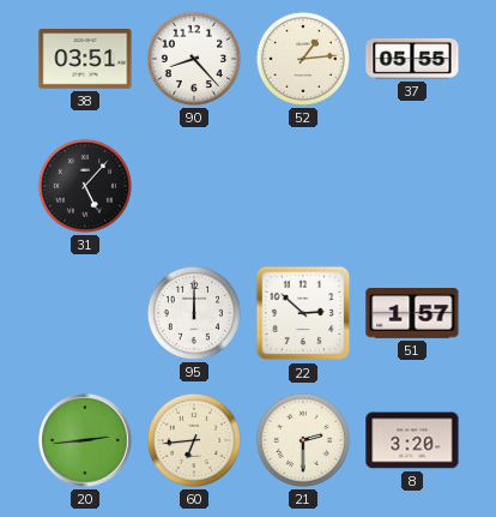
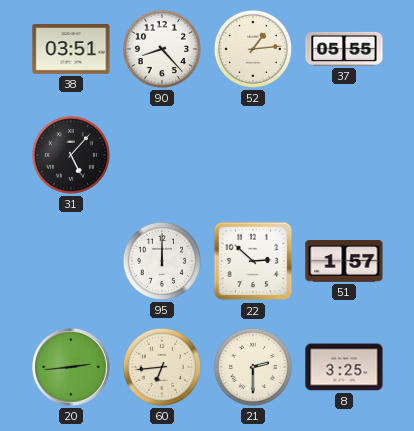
8: 3:20 -> 3:25 (344, 367)
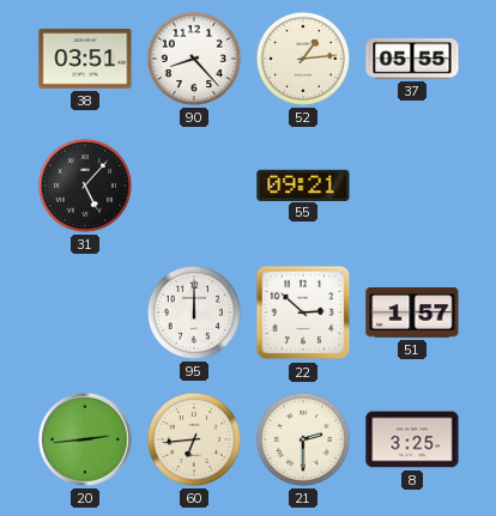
55: none -> 09:21 (303, 184)
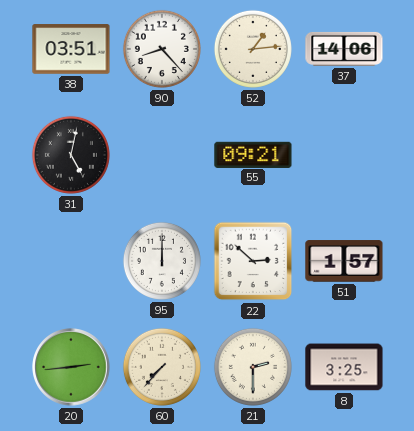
37: 05:55 -> 14:06 (344, 49)
31: 5:07 -> 5:02 (71, 155)
60: 6:44 -> 7:37 (162, 367)
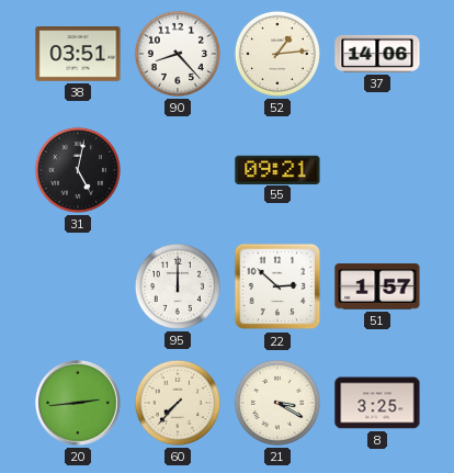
21: 2:30 -> 3:20 (277, 403)
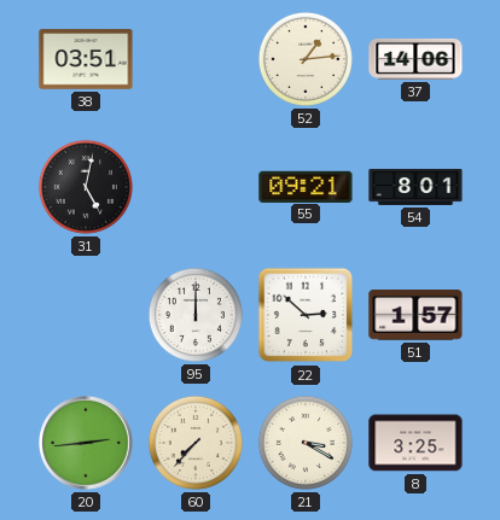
90: 8:23 -> none (178, 54)
54: none -> 8:01 (415, 187)
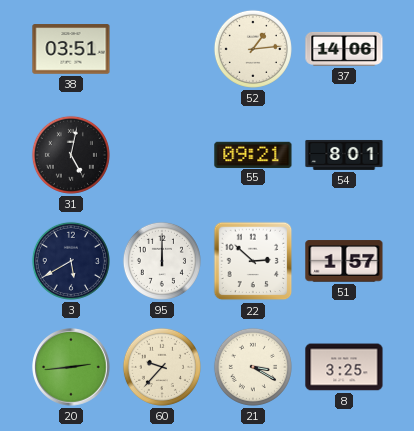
3: none -> 5:40 (71, 261)
60: 7:37 -> 9:37 (162, 367)
